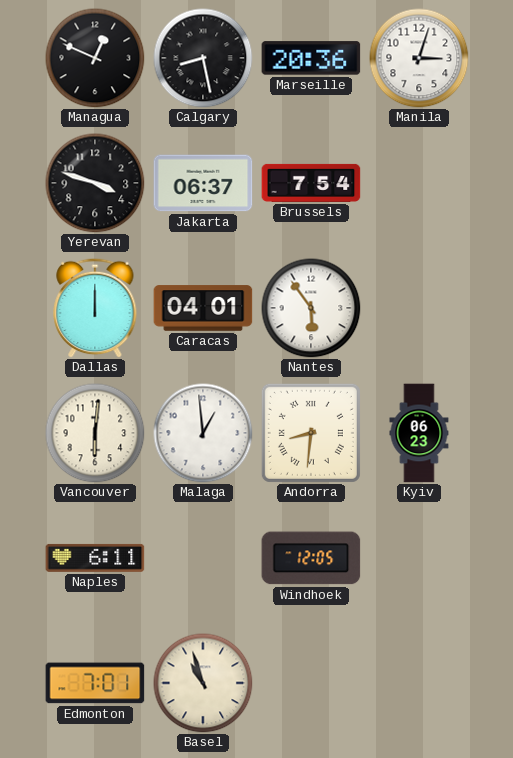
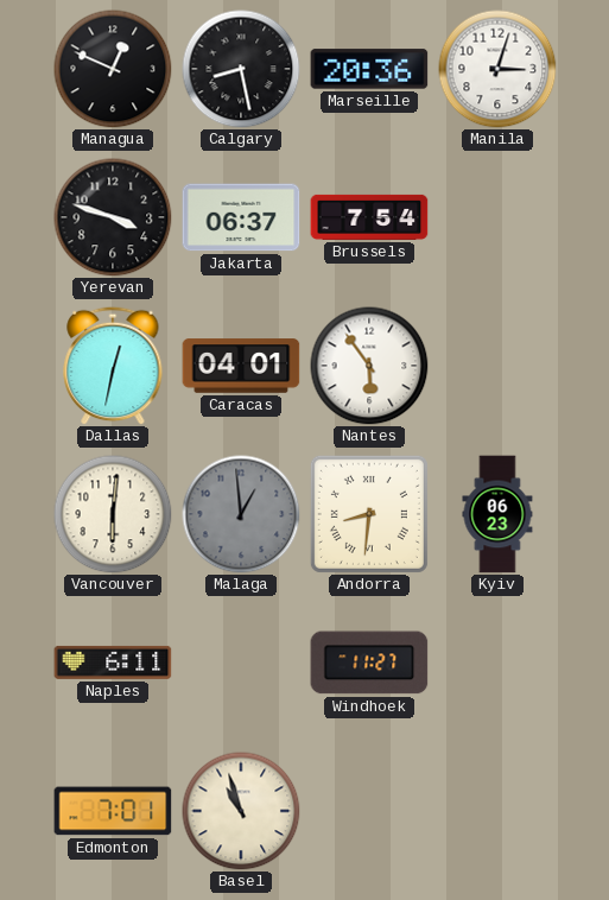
Dallas: 12:00 -> 12:32 (113, 366)
Malaga dial: white -> grey (241, 514)
Windhoek: 12:05 -> 11:27 (369, 663)
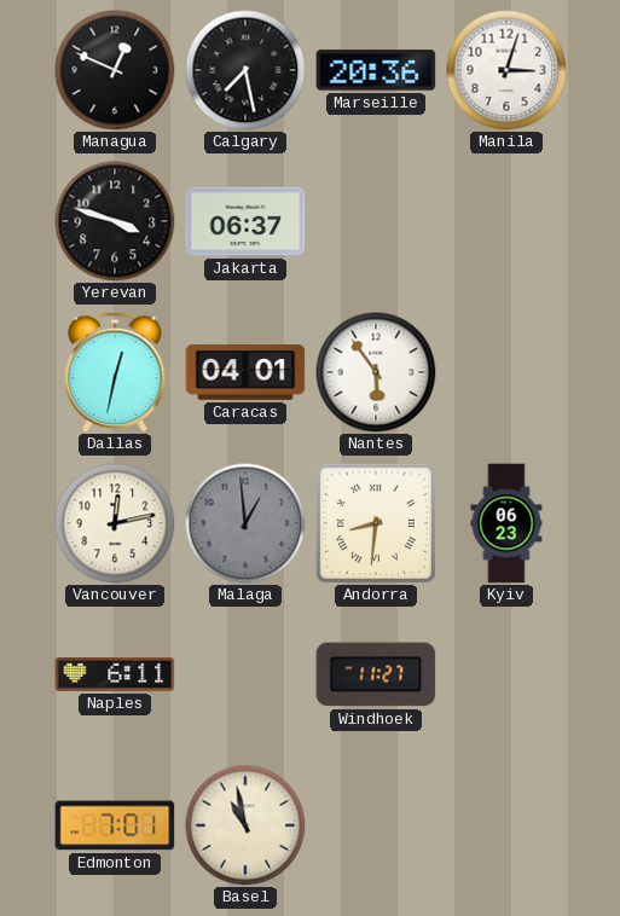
Calgary: 8:28 -> 7:28 (245, 70)
Brussels: 7:54 -> none (369, 217)
Vancouver: 6:01 -> 12:13 (115, 523)
Basel: 10:57 -> 10:58 (245, 825)
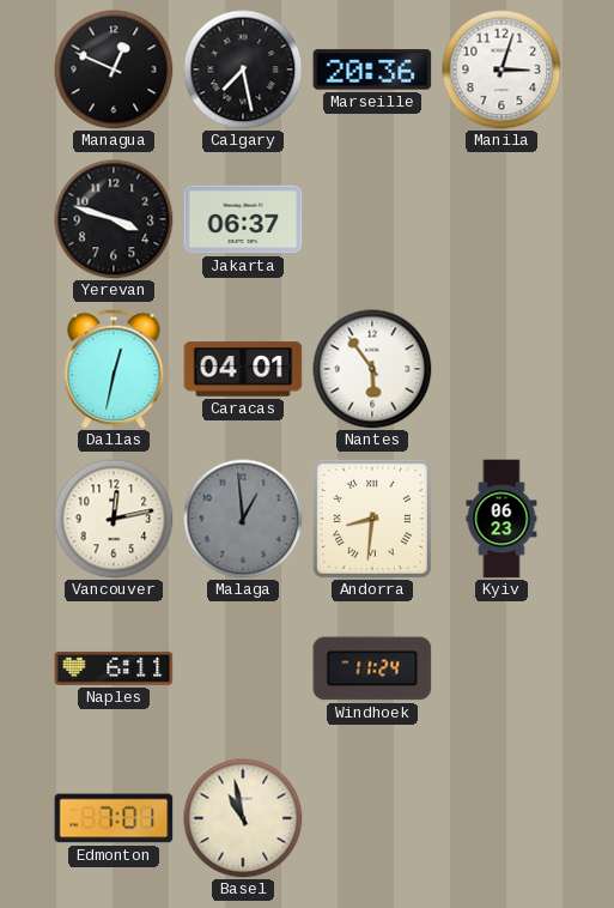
Windhoek: 11:27 -> 11:24 (372, 668)
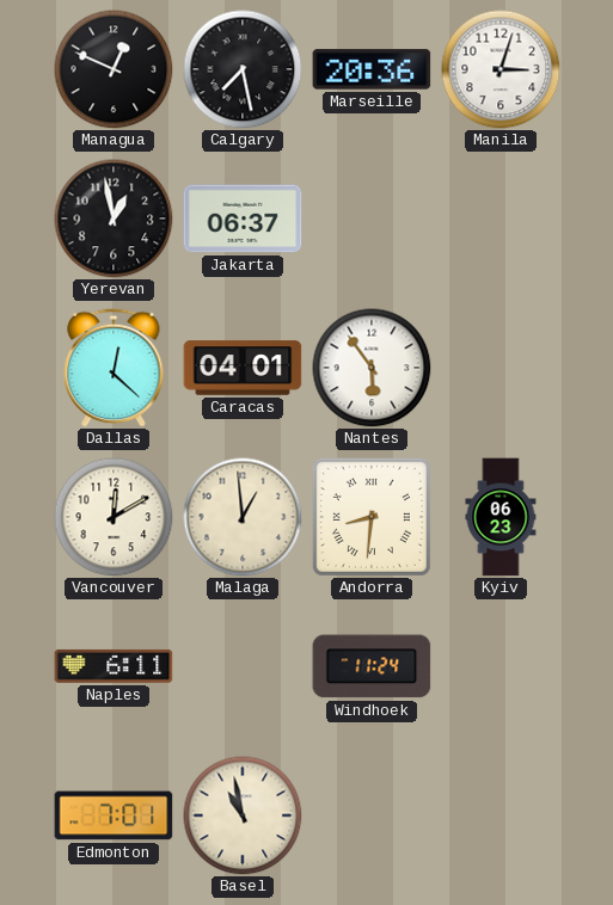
Yerevan: 3:48 -> 12:58 (114, 218)
Dallas: 12:32 -> 12:22 (114, 368)
Vancouver: 12:13 -> 12:10 (114, 517)
Malaga dial: grey -> cream (243, 517)
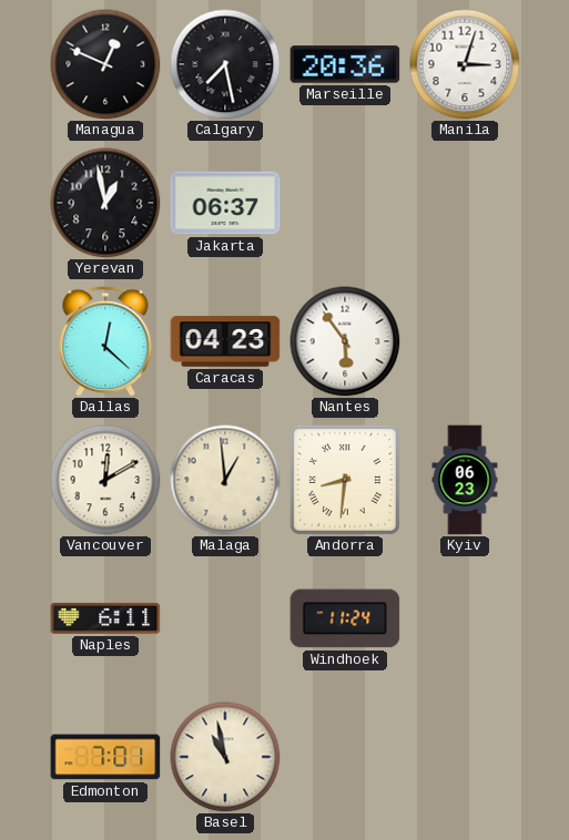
Caracas: 04:01 -> 04:23 (225, 341)
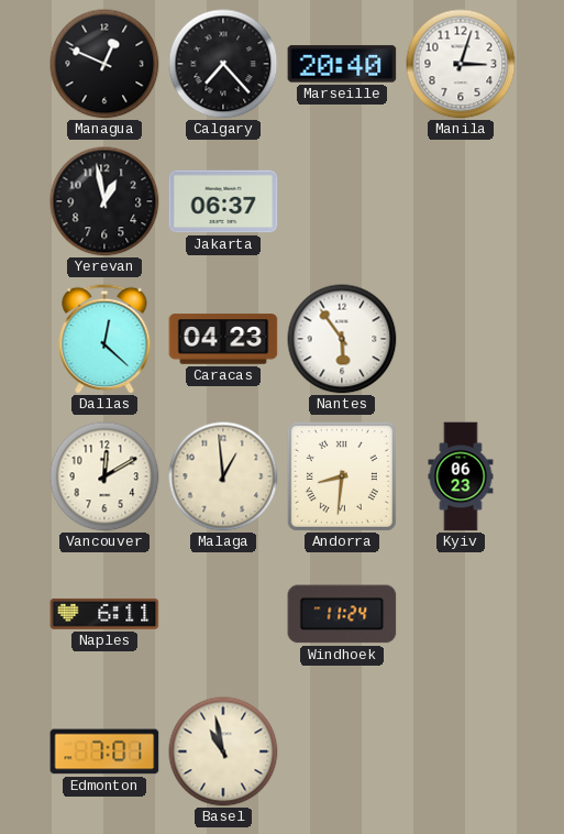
Calgary: 7:28 -> 7:23 (223, 64)
Marseille: 20:36 -> 20:40 (342, 64)
